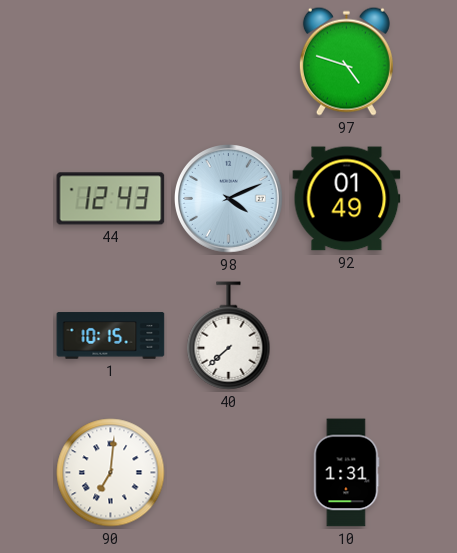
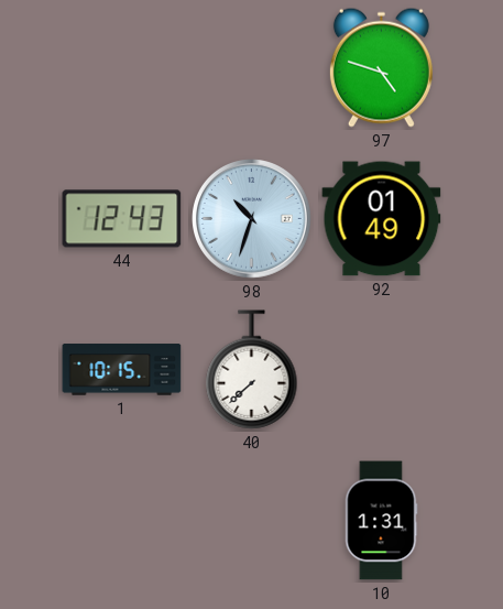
98: 4:11 -> 10:33 (252, 219)
90: 7:01 -> none (111, 473)
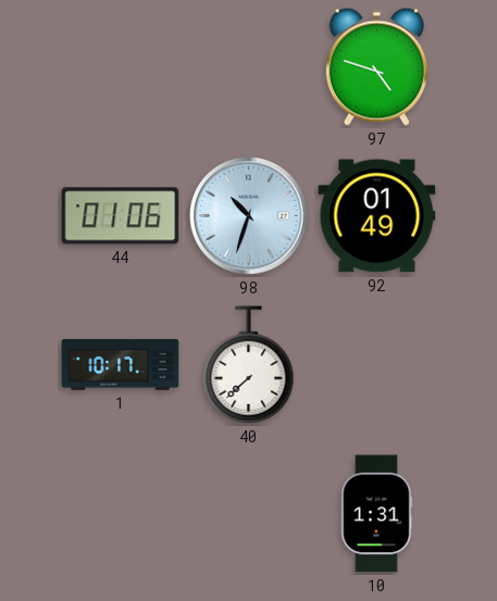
44: 12:43 -> 01:06 (121, 216)
1: 10:15 -> 10:17 (121, 365)
